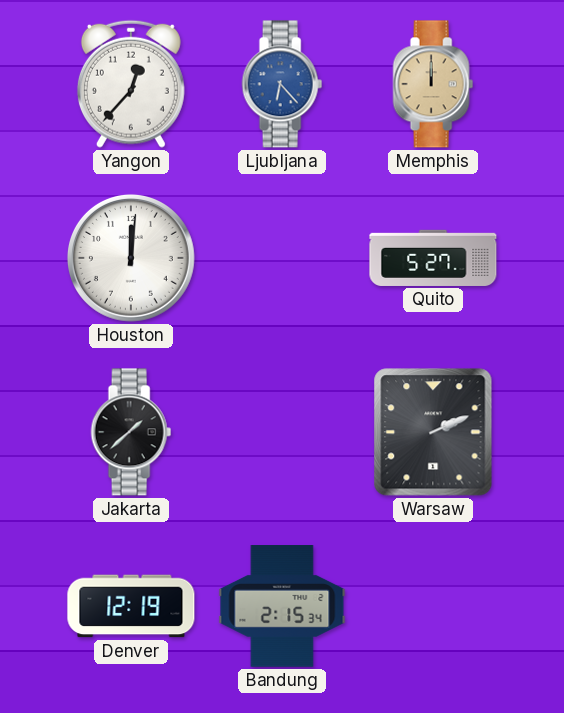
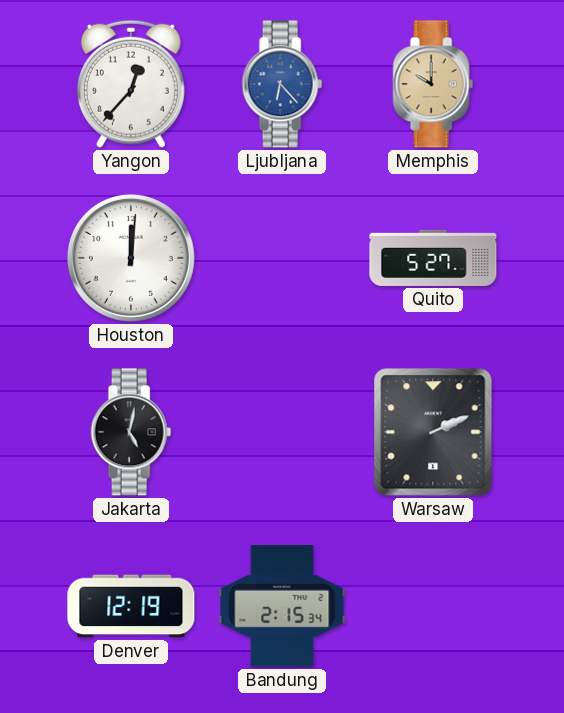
Memphis: 12:00 -> 10:00 (433, 84)
Jakarta: 1:38 -> 5:02 (131, 432)
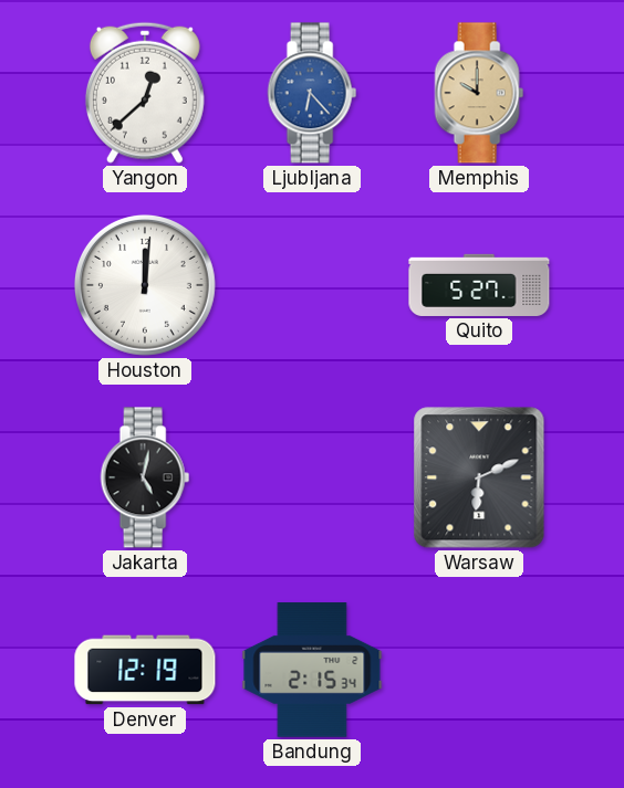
Yangon: 12:37 -> 12:38 (145, 93)
Warsaw: 2:11 -> 6:11 (479, 477)
